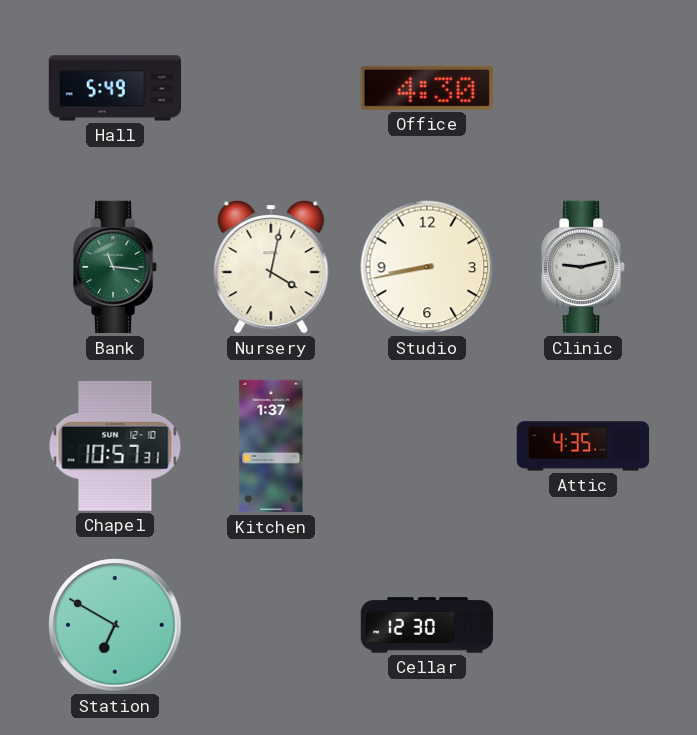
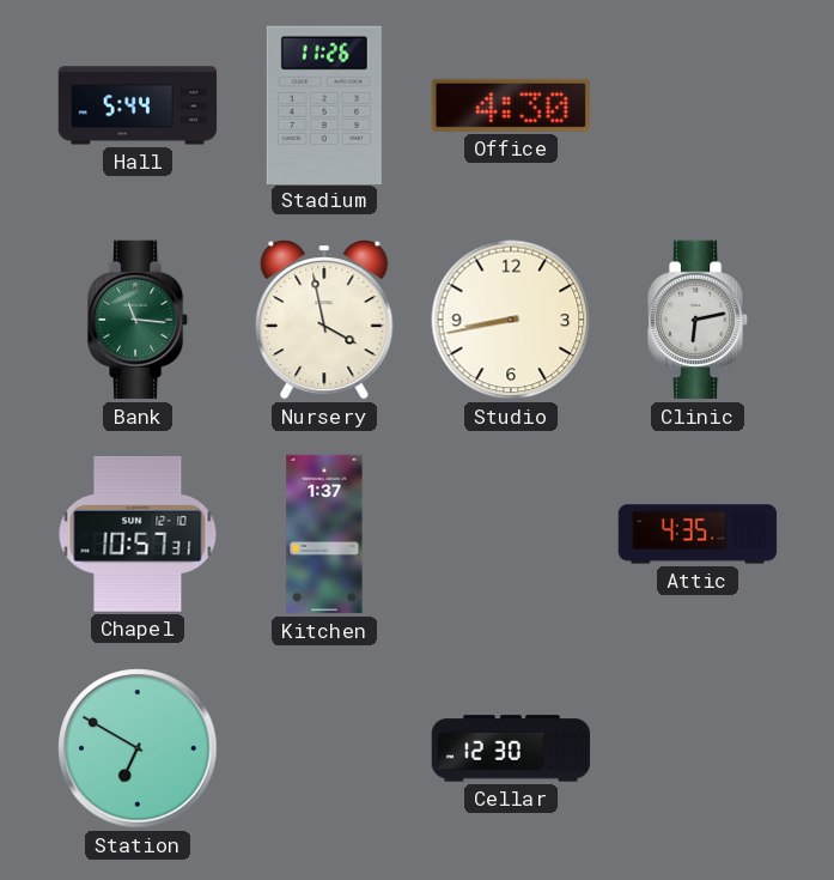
Hall: 5:49 -> 5:44 (138, 105)
Stadium: none -> 11:26 (324, 104)
Nursery: 4:02 -> 3:58 (324, 321)
Clinic: 9:13 -> 6:13 (698, 320)
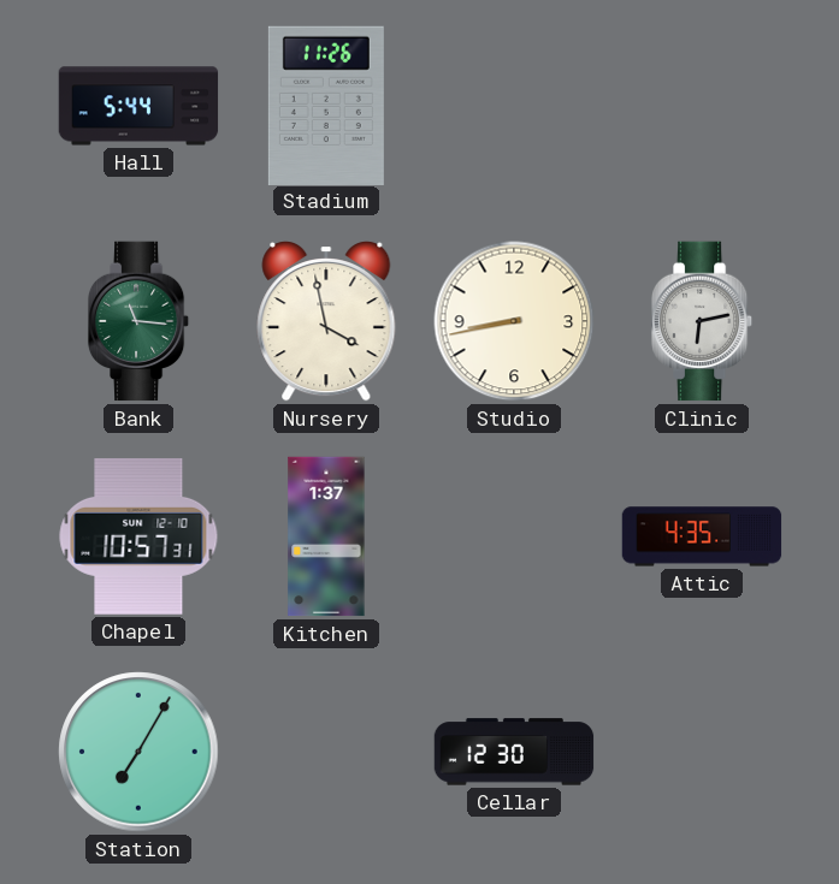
Office: 4:30 -> none (511, 105)
Station: 6:50 -> 7:05 (138, 752)
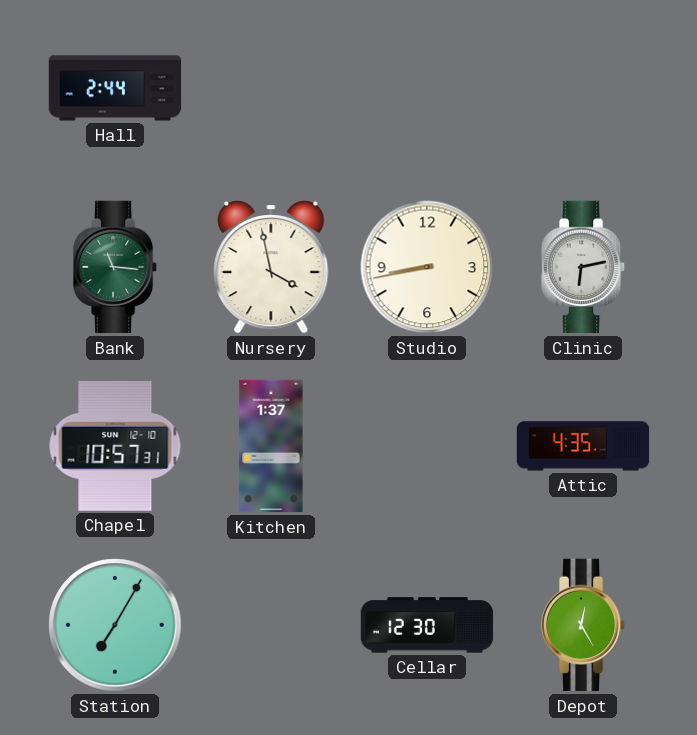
Hall: 5:44 -> 2:44 (115, 88)
Stadium: 11:26 -> none (326, 105)
Depot: none -> 12:25 (583, 625)
